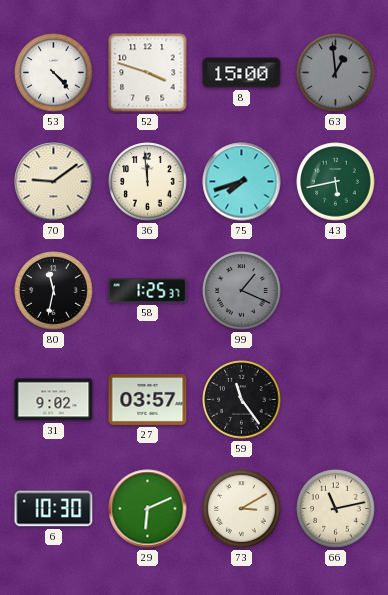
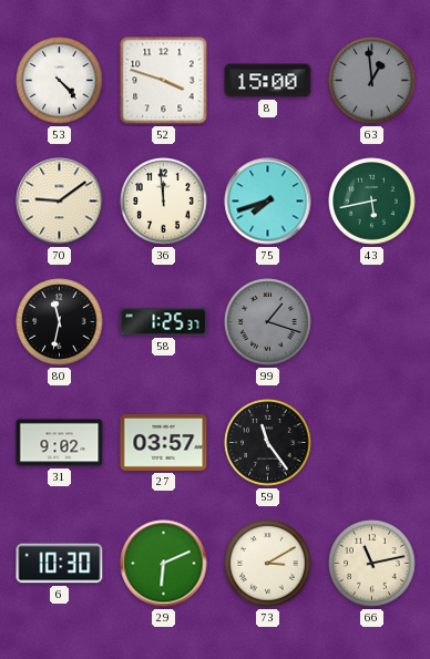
99: 1:19 -> 1:18 (268, 322)
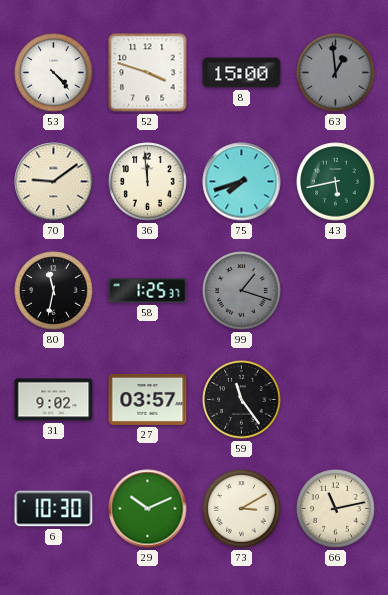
29: 6:11 -> 10:11 (148, 509)
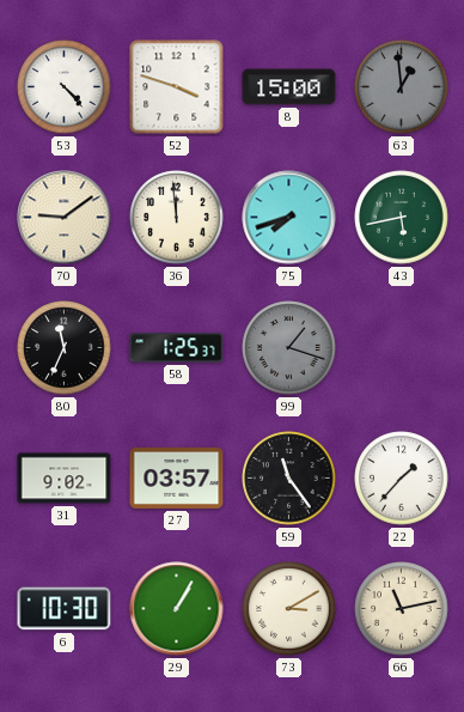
80: 11:32 -> 11:34 (65, 348)
22: none -> 1:37 (402, 479)
29: 10:11 -> 1:05 (177, 609)
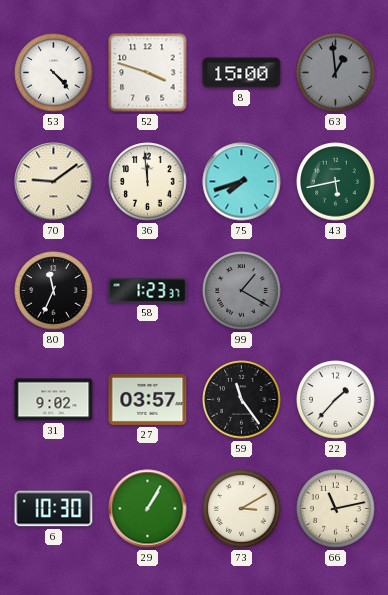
58: 1:25 -> 1:23 (148, 291)
99: 1:18 -> 1:20 (242, 291)
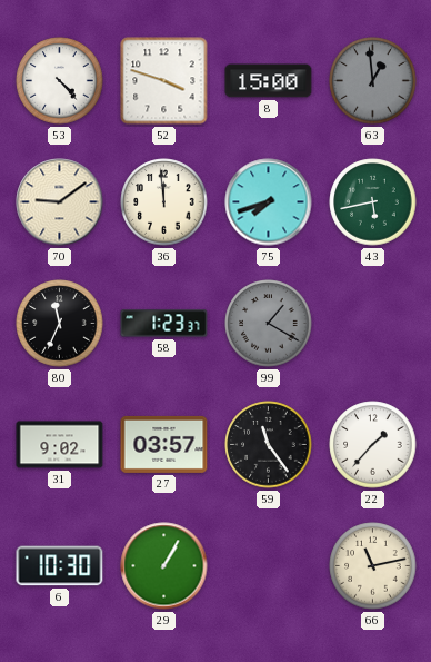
73: 3:10 -> none (242, 509)
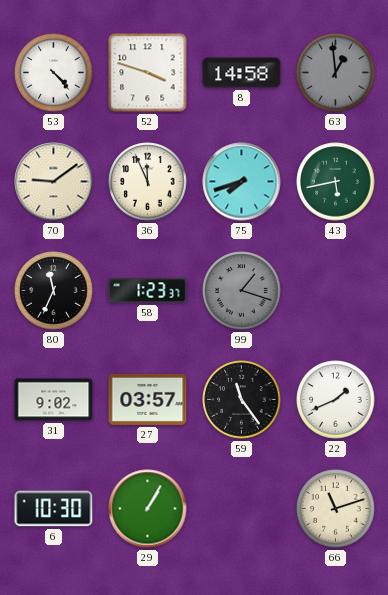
8: 15:00 -> 14:58 (242, 73)
36: 11:59 -> 11:56 (148, 182)
99: 1:20 -> 1:18 (242, 291)
22: 1:37 -> 1:41 (336, 400)
66: 11:13 -> 11:12 (336, 509)
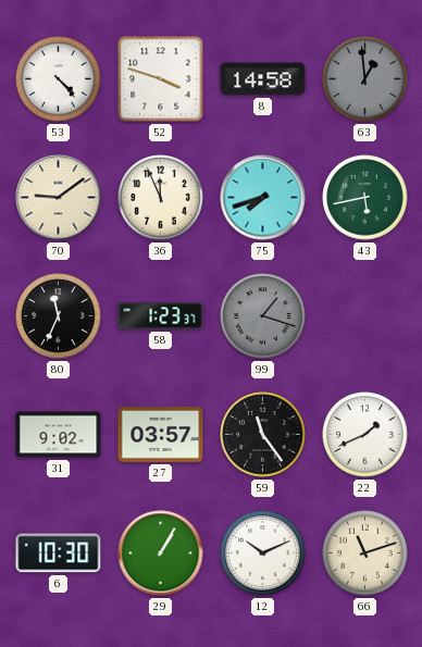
12: none -> 10:11 (263, 553)
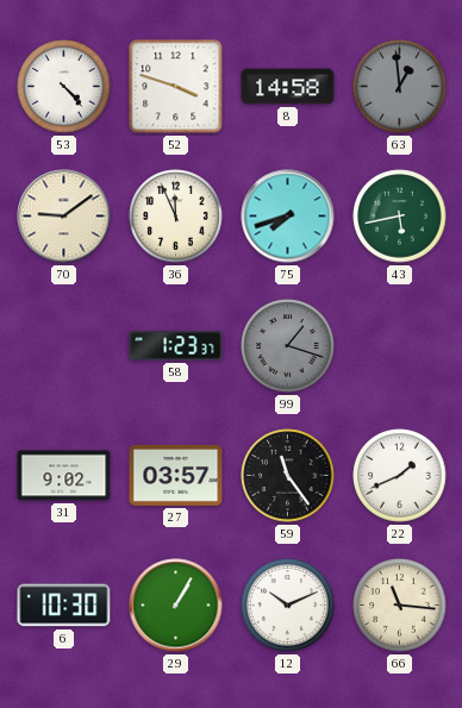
80: 11:34 -> none (59, 316)
66: 11:12 -> 11:16 (400, 606)
